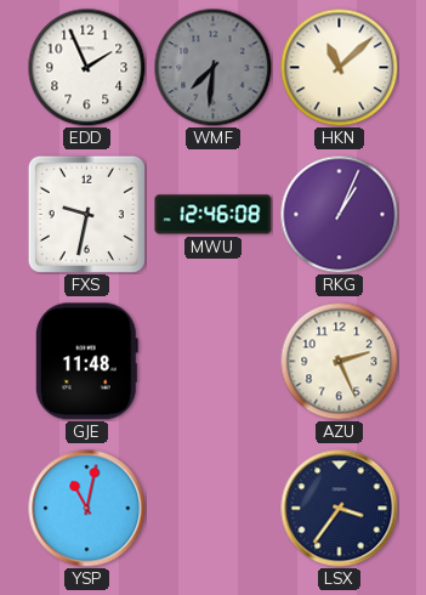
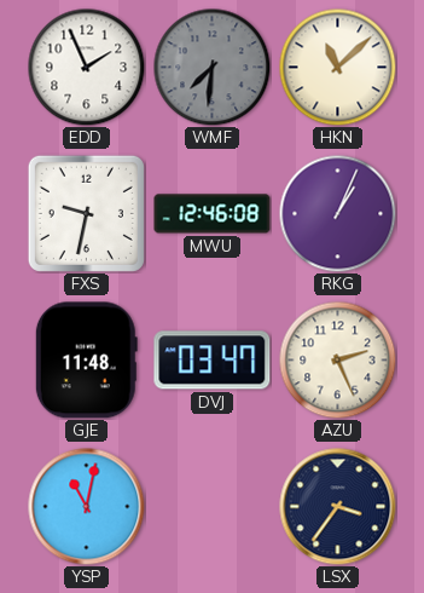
DVJ: none -> 03:47 (213, 361)
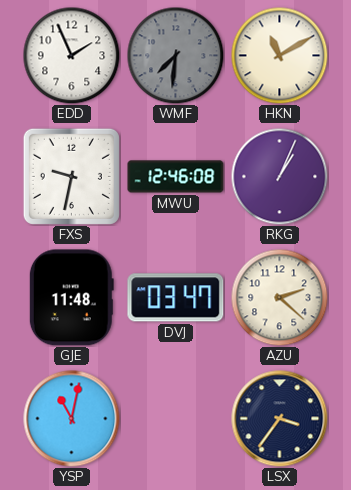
HKN: 11:08 -> 11:10 (279, 55)
AZU: 2:26 -> 2:22 (279, 297)
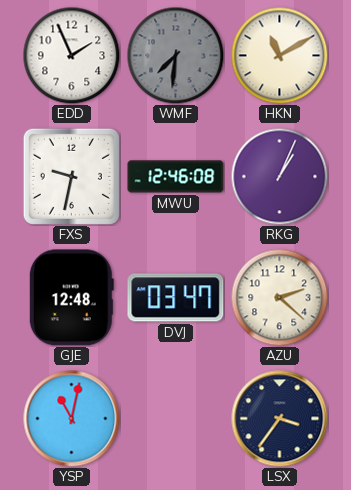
GJE: 11:48 -> 12:48 (71, 298)
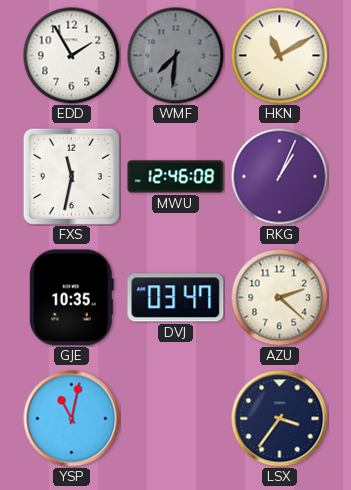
EDD: 1:56 -> 1:55 (71, 55)
FXS: 9:32 -> 11:32 (71, 176)
GJE: 12:48 -> 10:35 (71, 298)
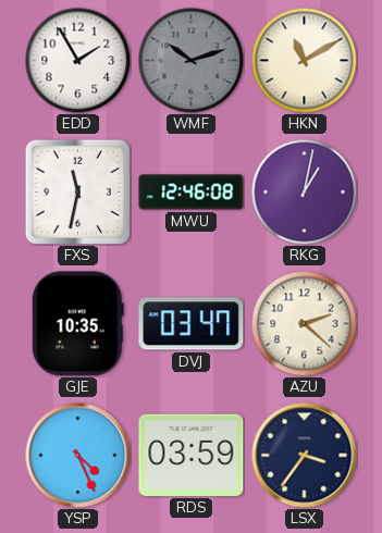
WMF: 7:31 -> 10:12 (190, 60)
RKG: 1:04 -> 1:02 (304, 191)
YSP: 11:02 -> 4:26 (78, 456)
RDS: none -> 03:59 (192, 455)
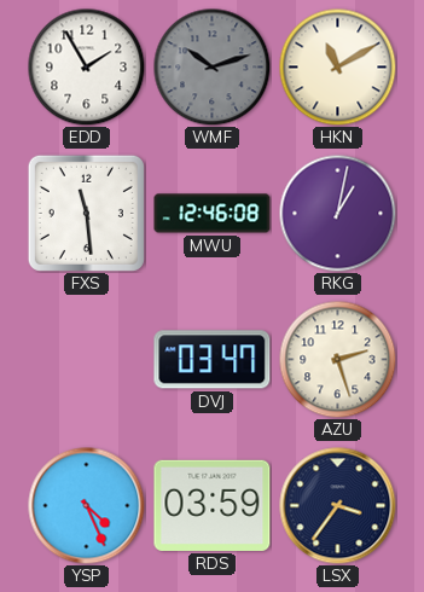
FXS: 11:32 -> 11:29 (86, 213)
GJE: 10:35 -> none (77, 324)
AZU: 2:22 -> 2:27 (337, 359)
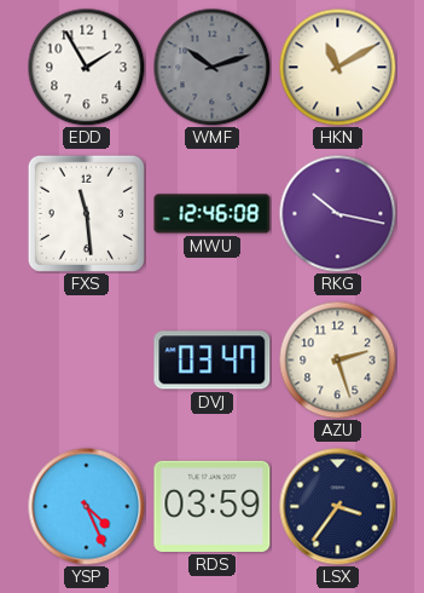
RKG: 1:02 -> 10:17 (337, 213)
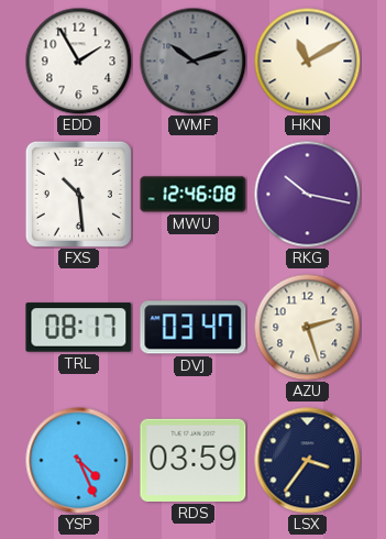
FXS: 11:29 -> 10:29 (78, 194)
TRL: none -> 08:17 (79, 328)
